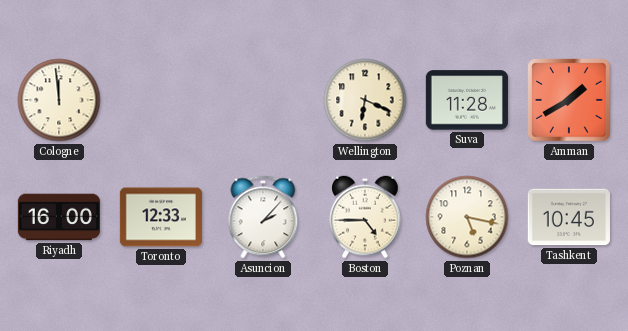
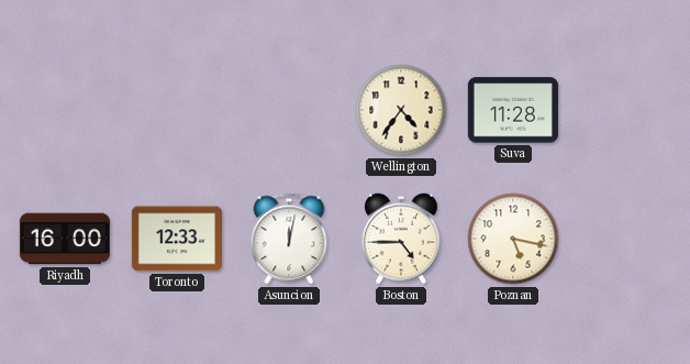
Cologne: 11:59 -> none (59, 100)
Wellington: 6:19 -> 4:36 (401, 110)
Amman: 1:40 -> none (569, 100)
Asuncion: 2:07 -> 12:02 (289, 239)
Tashkent: 10:45 -> none (569, 217)
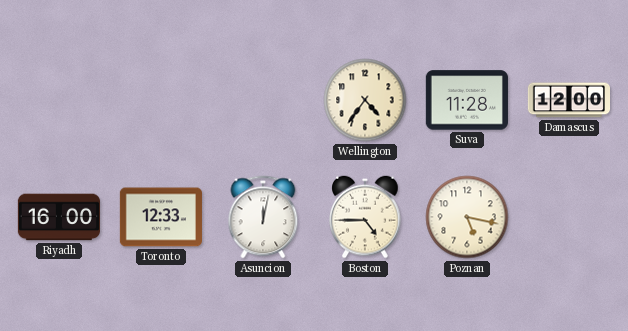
Damascus: none -> 12:00 (568, 100)
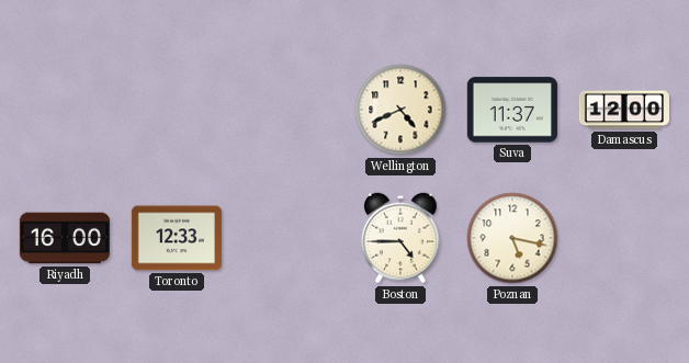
Wellington: 4:36 -> 4:41 (400, 110)
Suva: 11:28 -> 11:37 (512, 110)
Asuncion: 12:02 -> none (263, 217)
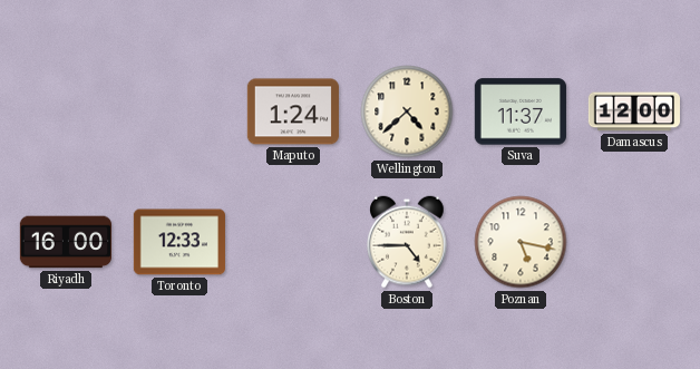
Maputo: none -> 1:24 (293, 111)
Wellington: 4:41 -> 4:38 (407, 111)
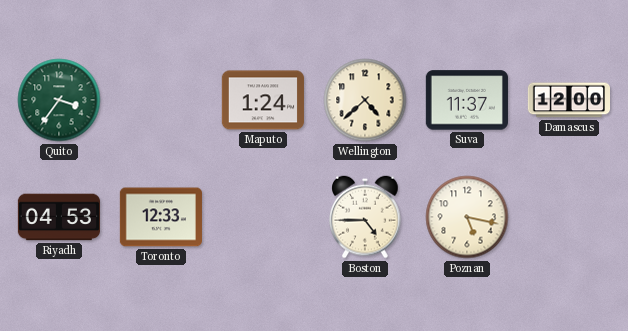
Quito: none -> 3:36 (59, 100)
Riyadh: 16:00 -> 04:53 (58, 217)
